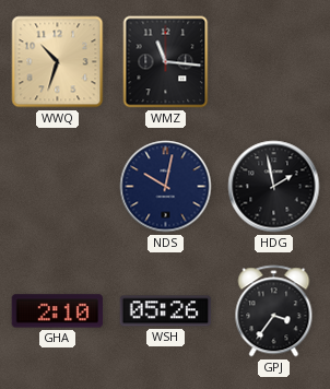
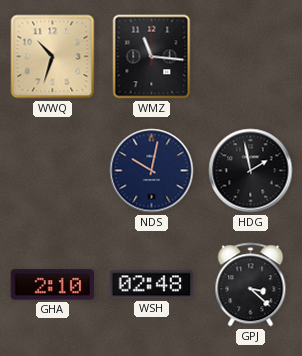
WSH: 05:26 -> 02:48 (152, 285)
GPJ: 3:36 -> 3:22 (251, 285)
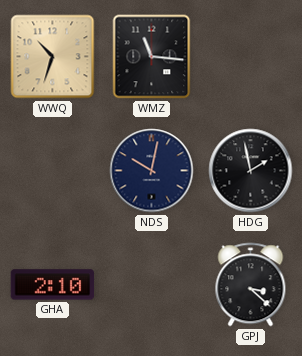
WSH: 02:48 -> none (152, 285)
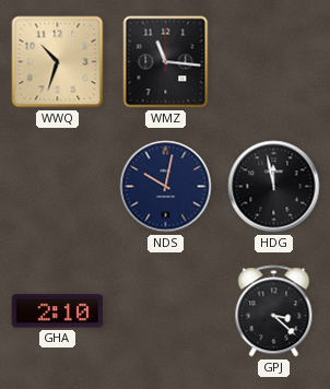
HDG: 1:58 -> 11:58 (274, 187)
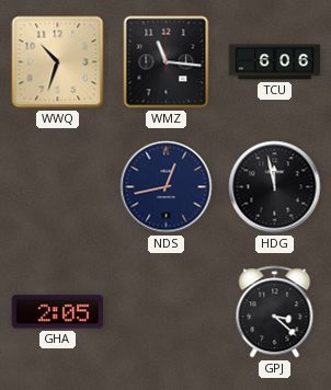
TCU: none -> 6:06 (275, 62)
NDS: 10:02 -> 12:43 (167, 187)
GHA: 2:10 -> 2:05 (58, 312)
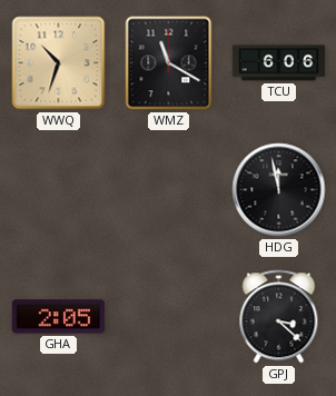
WMZ: 11:16 -> 11:20 (169, 63)
NDS: 12:43 -> none (167, 187)
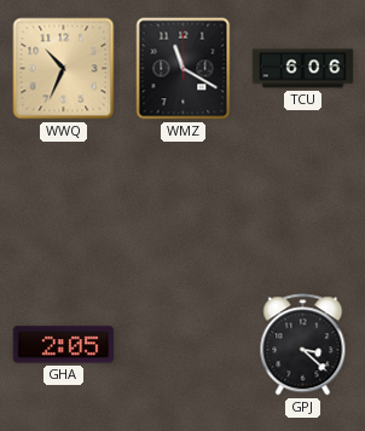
WWQ: 10:33 -> 10:34 (64, 69)
HDG: 11:58 -> none (279, 190)
